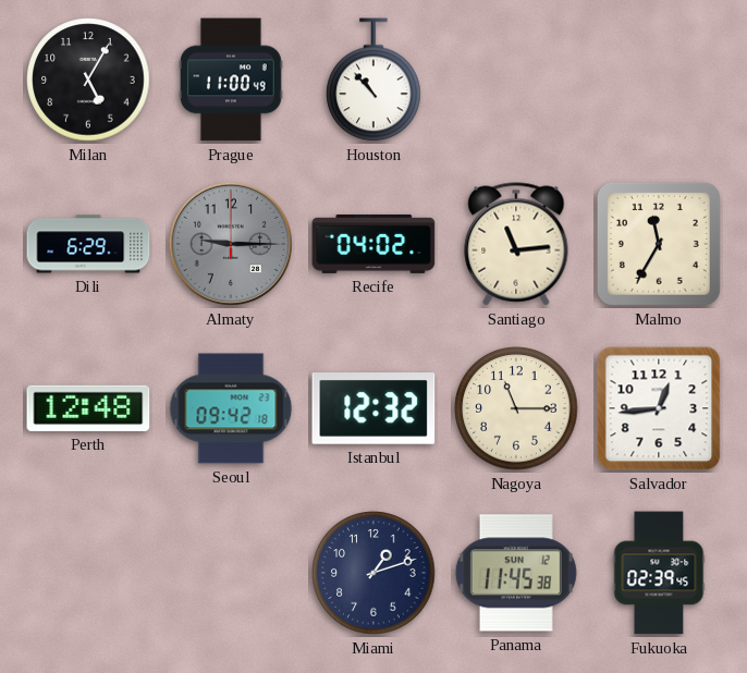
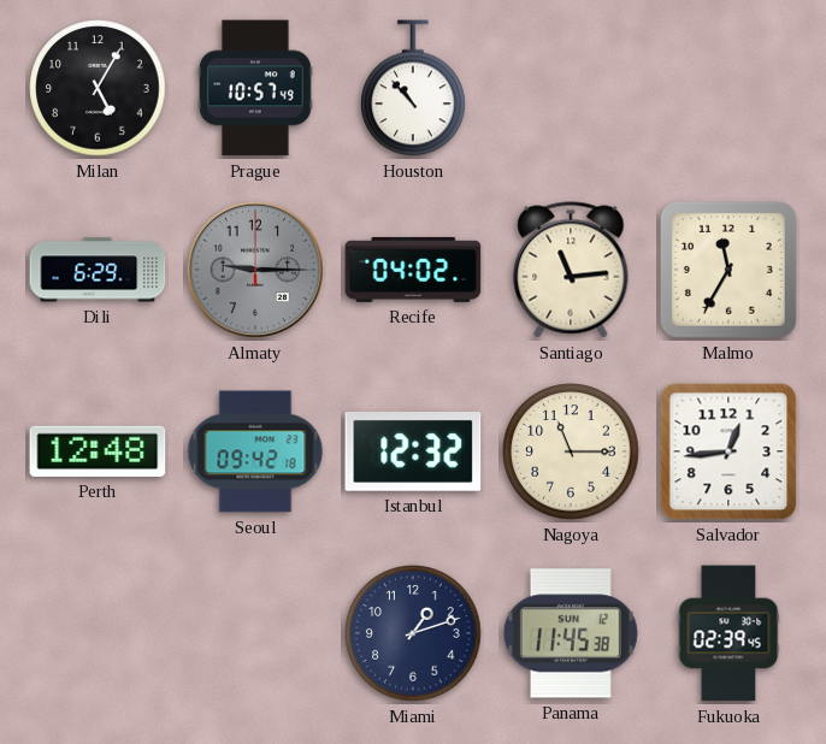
Prague: 11:00 -> 10:57 (256, 88)
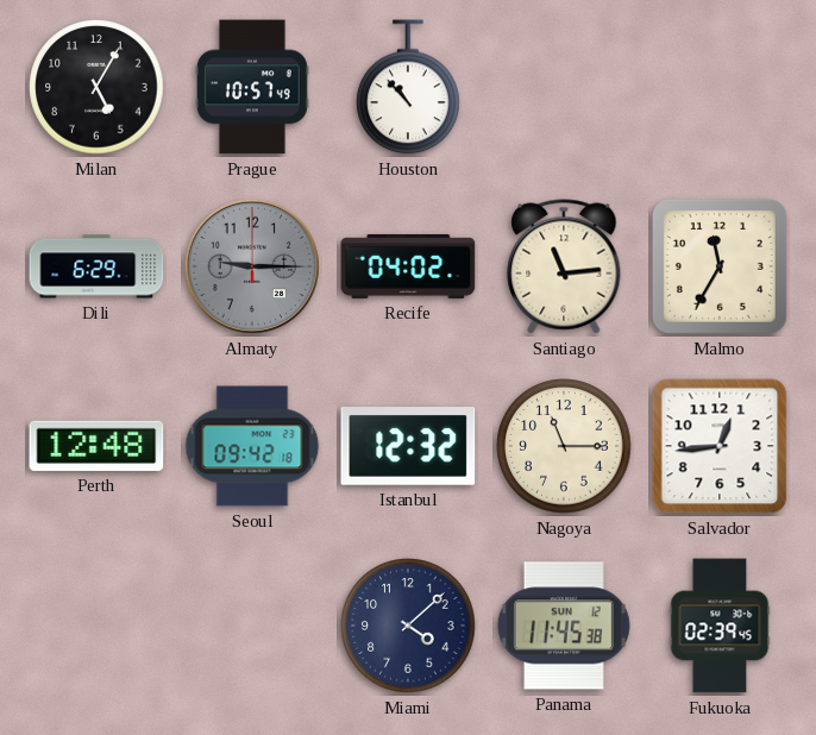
Miami: 1:12 -> 4:08 (408, 626)
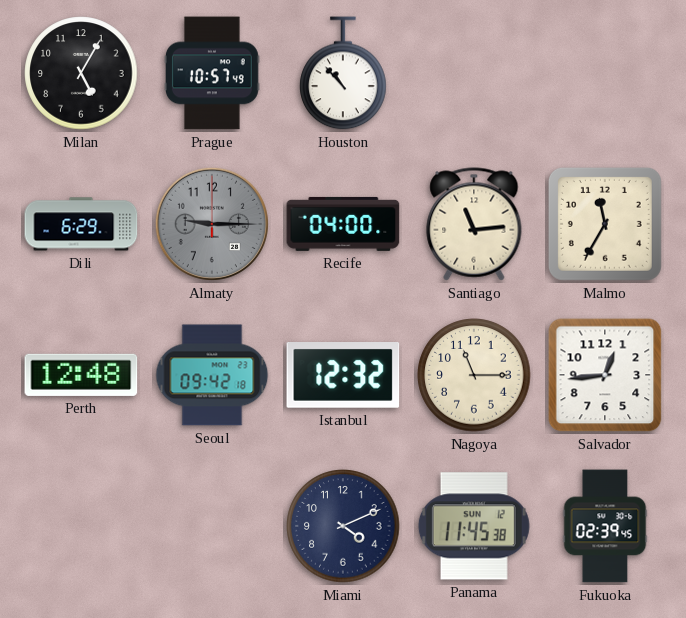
Recife: 04:02 -> 04:00 (343, 224)
Miami: 4:08 -> 4:11 (343, 526)
